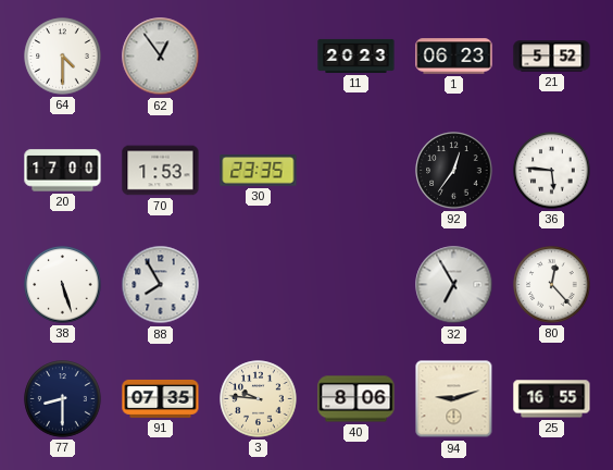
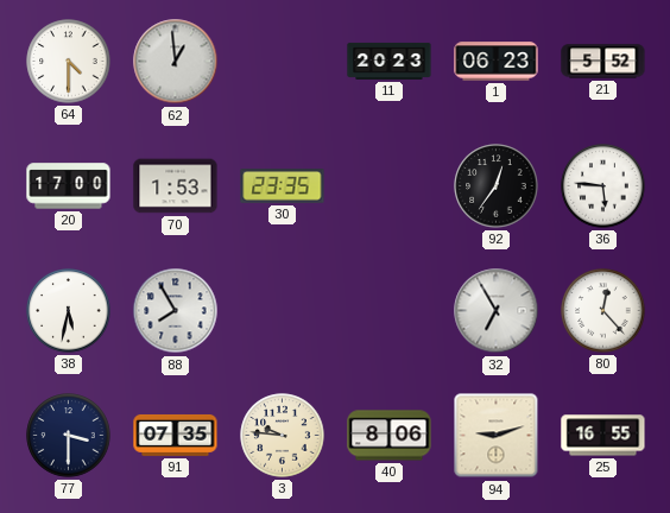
62: 12:54 -> 12:59 (176, 62)
38: 5:27 -> 5:32 (69, 311)
77: 8:30 -> 3:30 (69, 436)
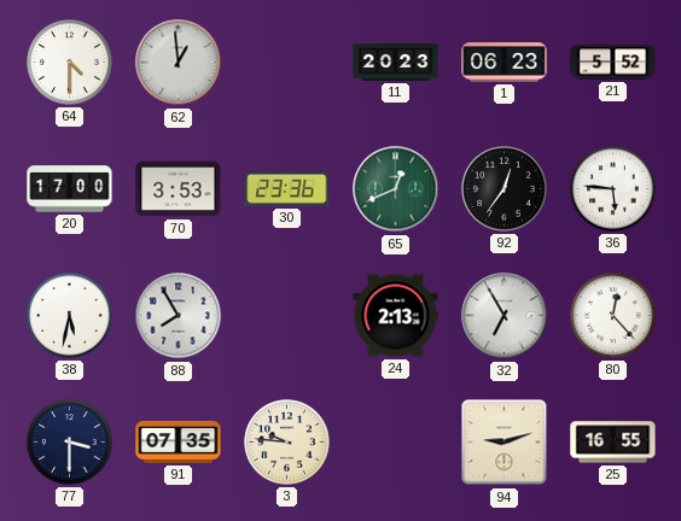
70: 1:53 -> 3:53 (179, 189)
30: 23:35 -> 23:36 (287, 189)
65: none -> 12:41 (396, 189)
24: none -> 2:13 (396, 316)
40: 8:06 -> none (390, 436)
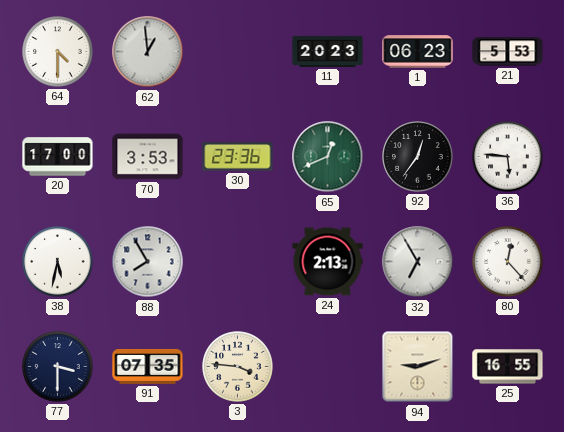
21: 5:52 -> 5:53 (508, 52)
3: 9:46 -> 3:46 (238, 367)
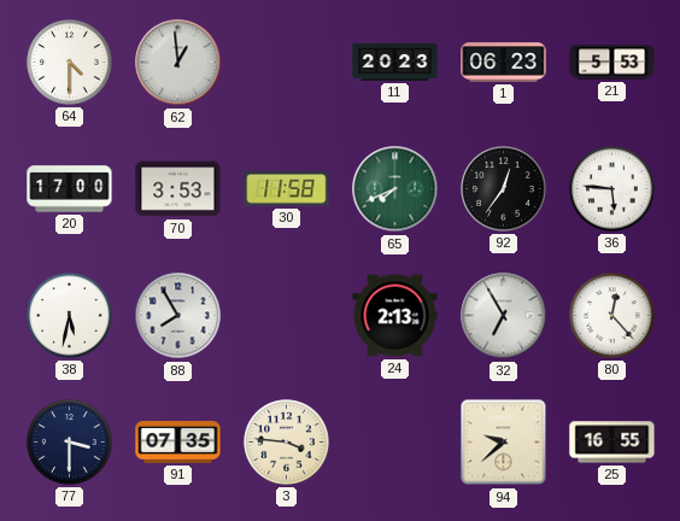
30: 23:36 -> 11:58 (287, 189)
65: 12:41 -> 7:41 (395, 189)
94: 9:12 -> 9:38 (504, 443)
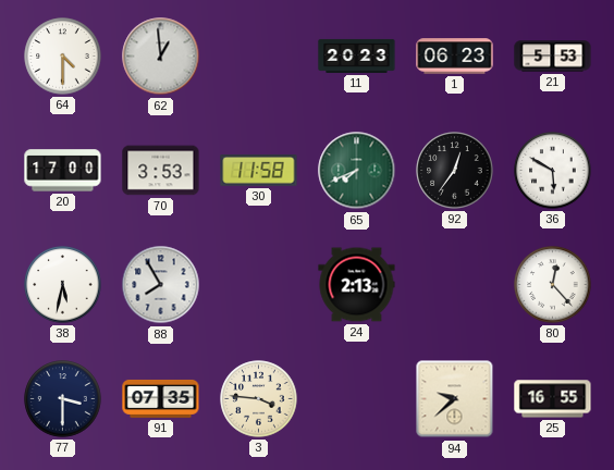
36: 5:46 -> 5:50 (553, 171)
32: 6:55 -> none (504, 316)
